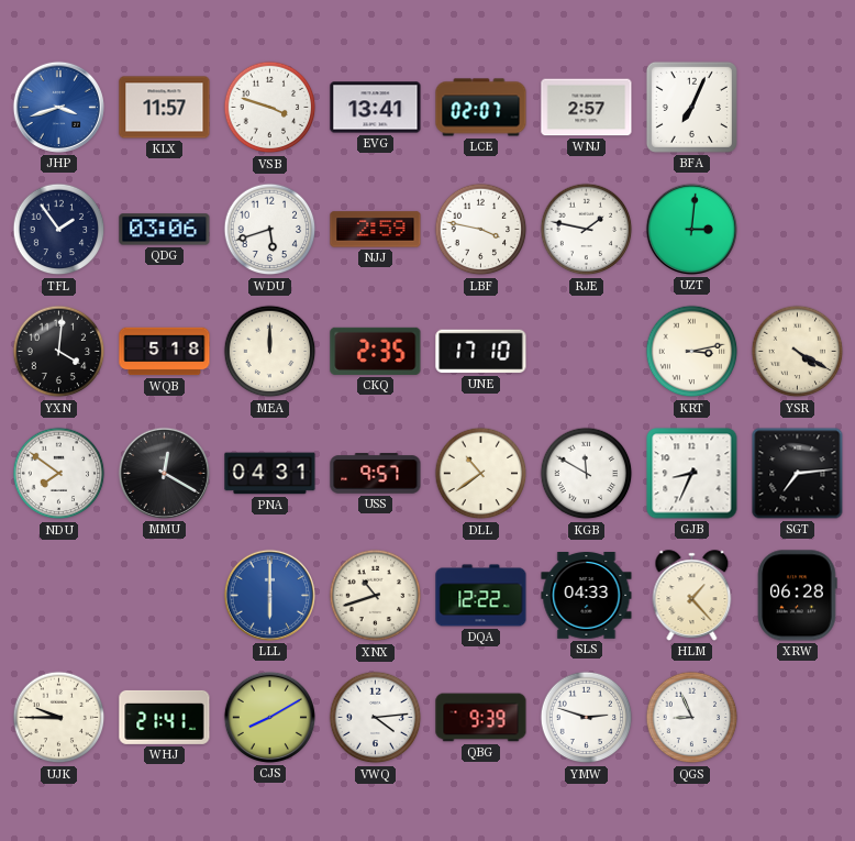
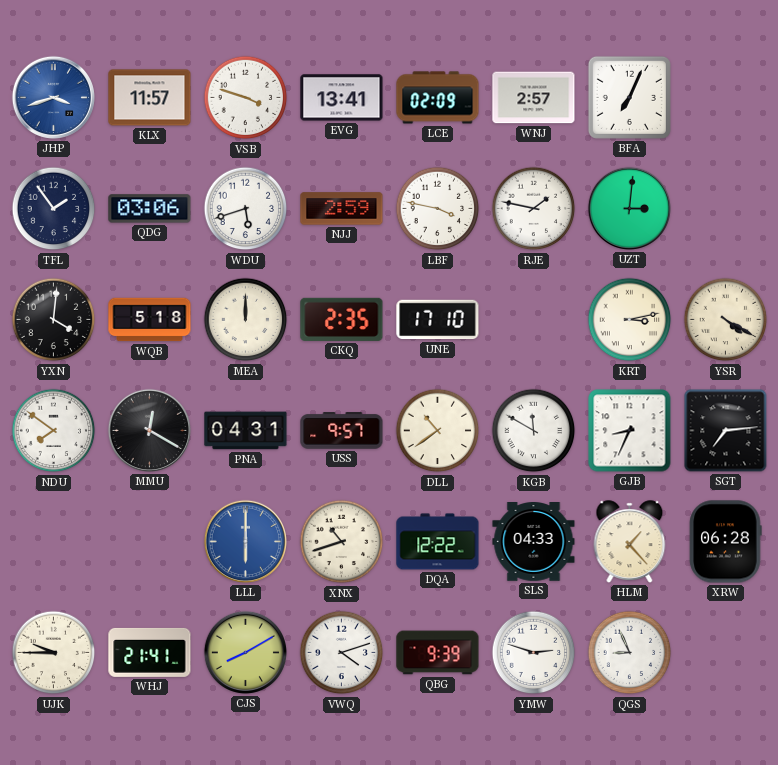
LCE: 02:07 -> 02:09 (438, 98)
VWQ: 4:14 -> 4:12 (342, 653)
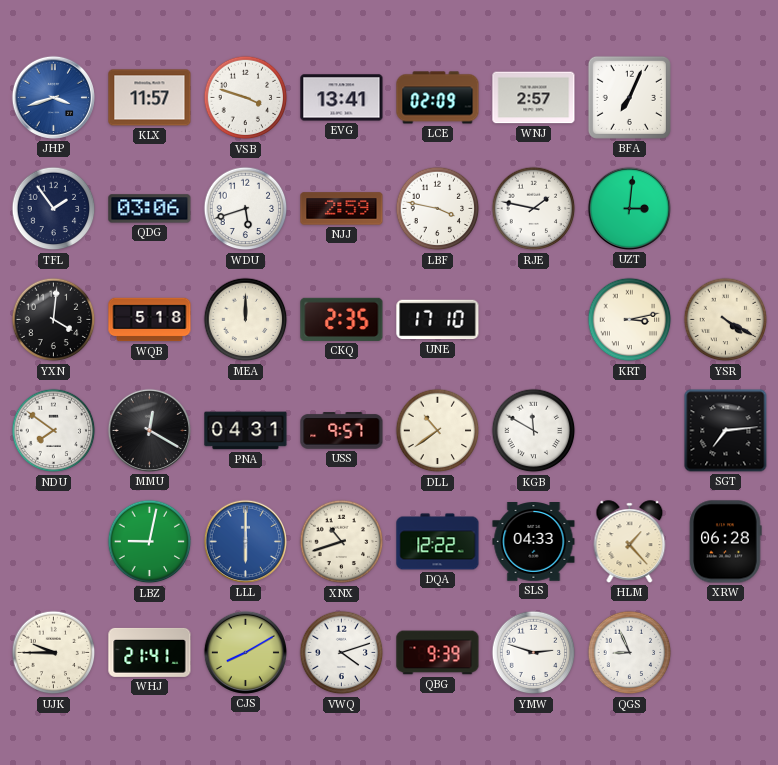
GJB: 8:34 -> none (630, 431)
LBZ: none -> 9:02 (150, 542)
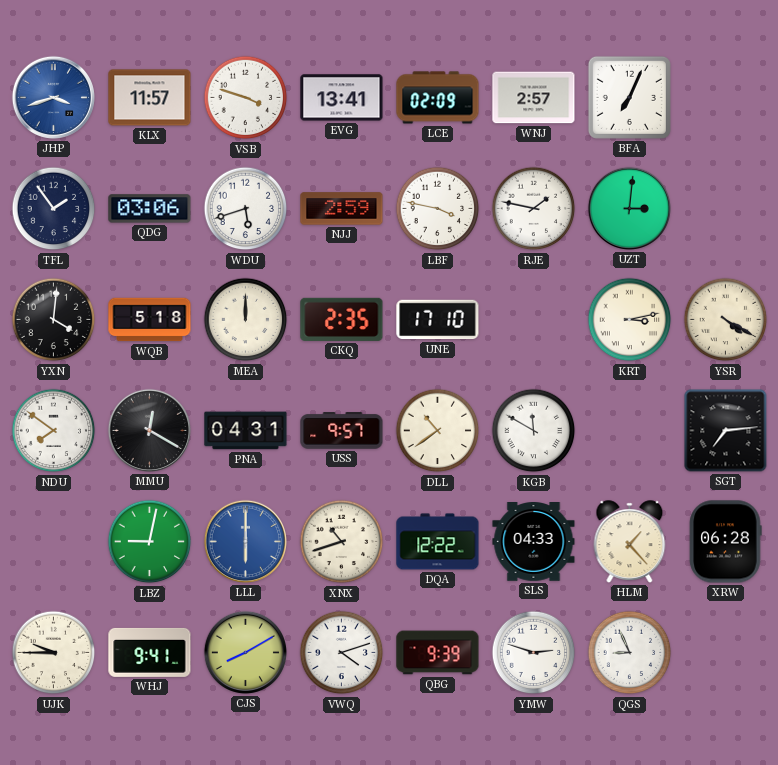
WHJ: 21:41 -> 9:41 (150, 652)
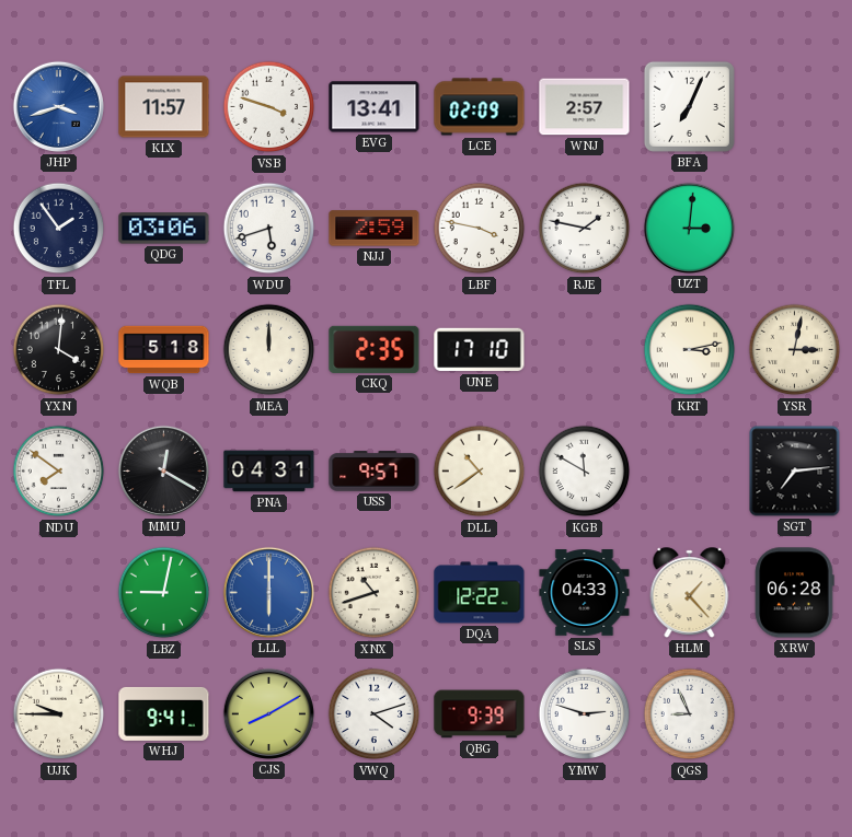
YSR: 4:20 -> 3:02 (795, 350)
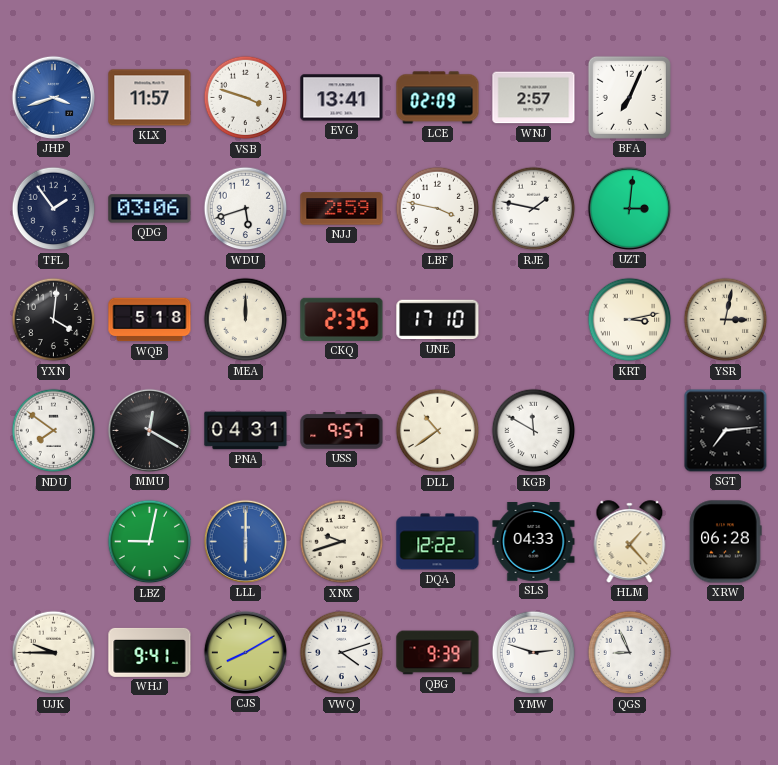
XNX: 10:42 -> 9:42 (342, 542)
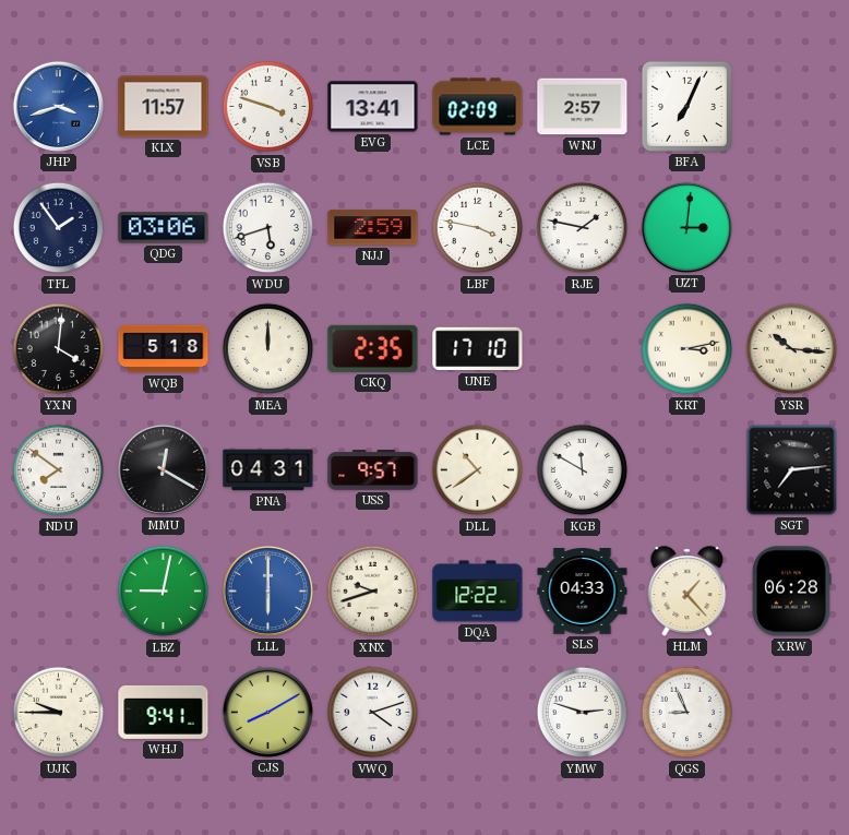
YSR: 3:02 -> 10:16 (792, 349)
QBG: 9:39 -> none (438, 653)
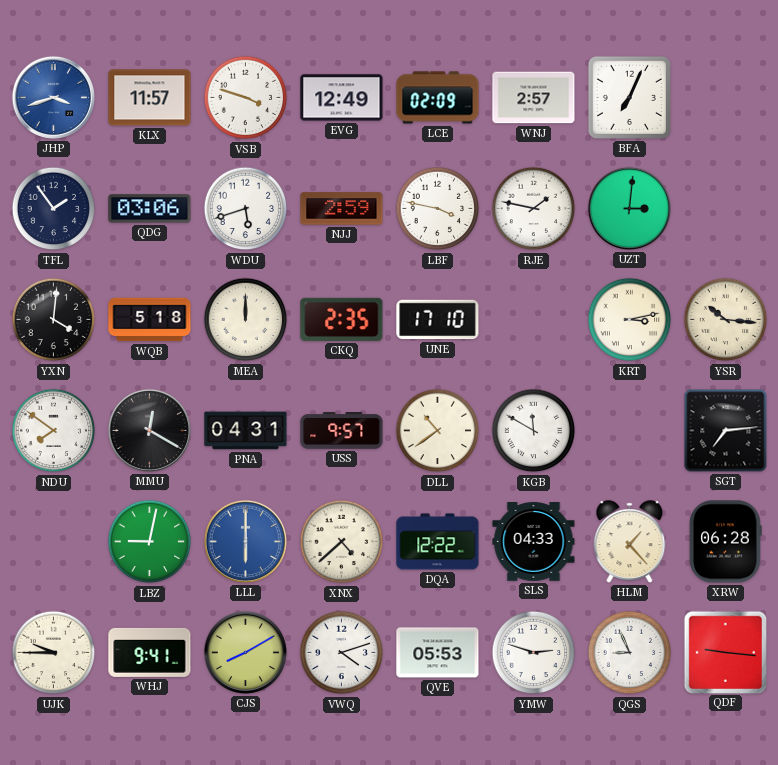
EVG: 13:41 -> 12:49 (342, 98)
XNX: 9:42 -> 4:38 (342, 542)
QVE: none -> 05:53 (438, 653)
QDF: none -> 9:16 (726, 652)
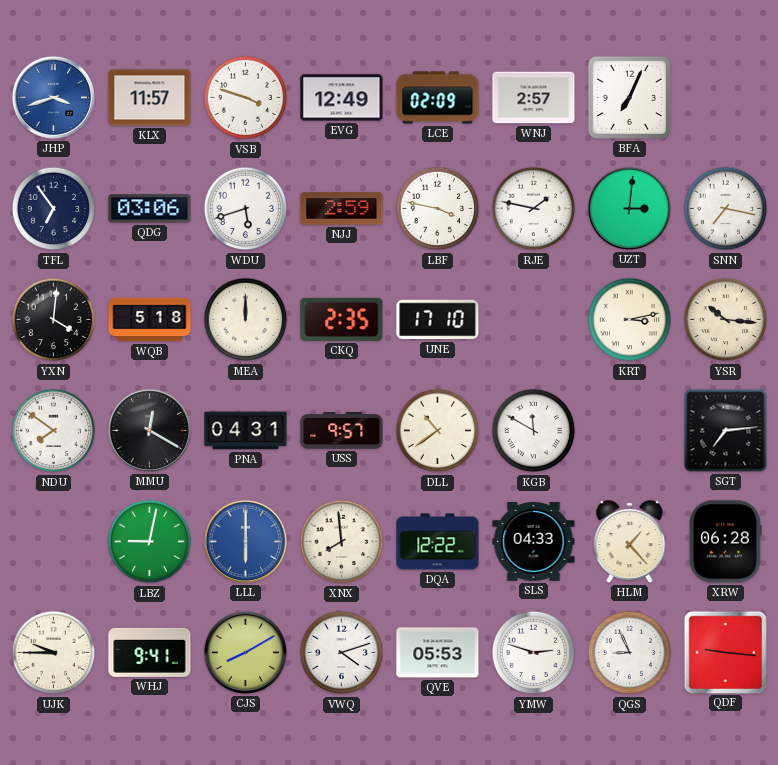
TFL: 1:54 -> 6:54 (54, 209)
SNN: none -> 7:17 (726, 209)
XNX: 4:38 -> 7:59 (342, 542)
